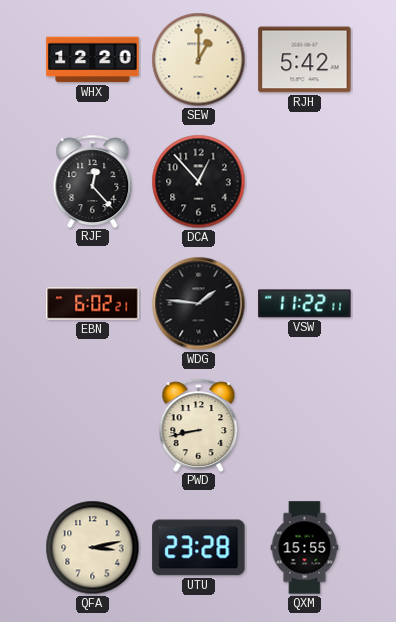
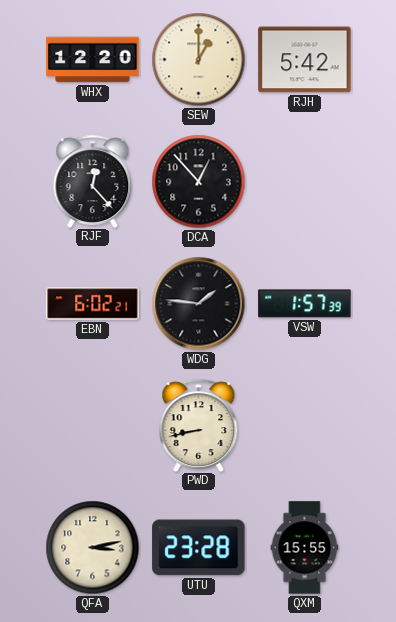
VSW: 11:22 -> 1:57 (305, 304)
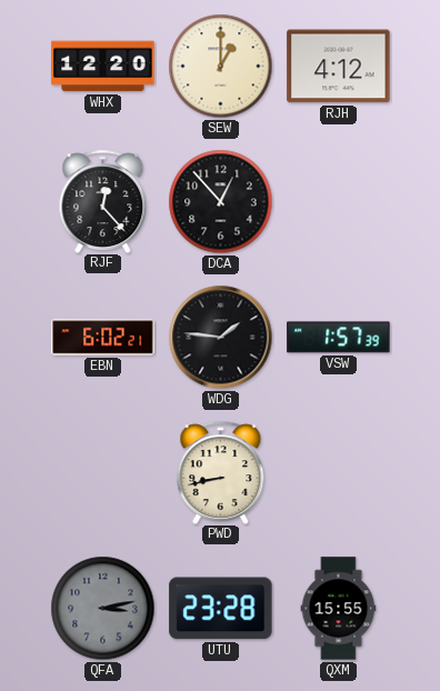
RJH: 5:42 -> 4:12 (339, 67)
QFA dial: cream -> grey (103, 609)
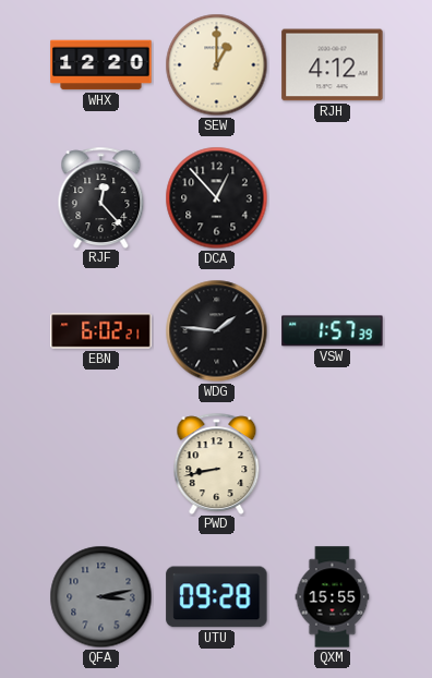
UTU: 23:28 -> 09:28 (217, 597)
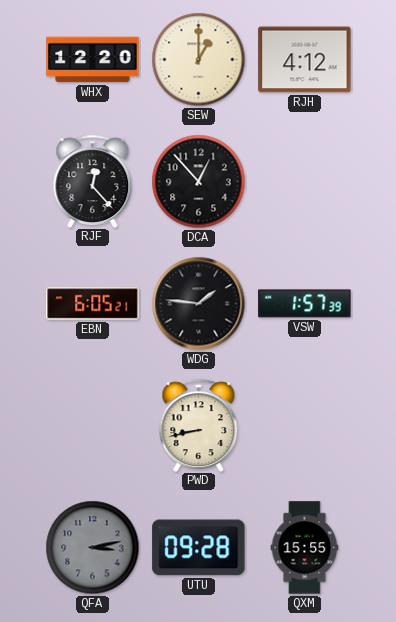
EBN: 6:02 -> 6:05 (93, 304)
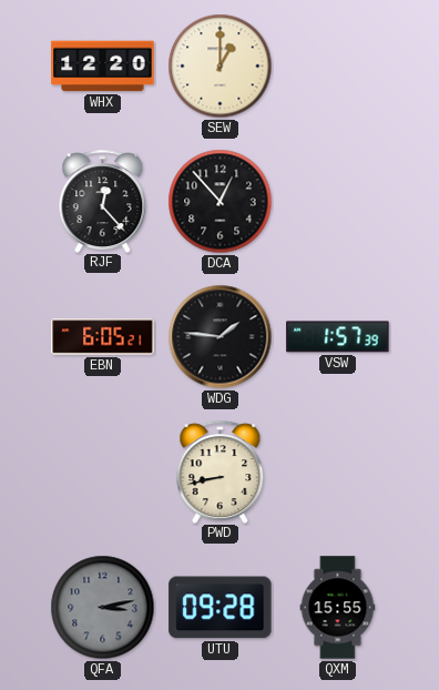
RJH: 4:12 -> none (305, 60)
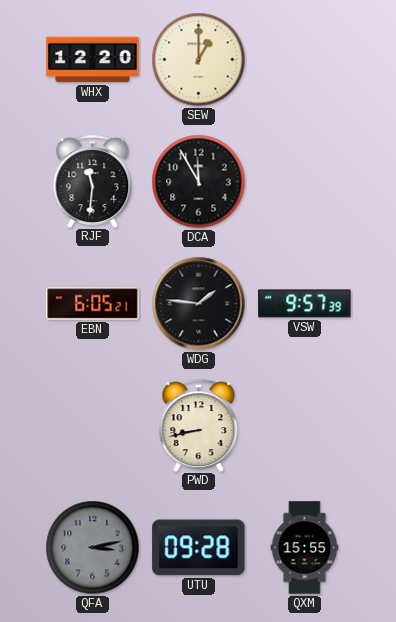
RJF: 12:23 -> 11:31 (93, 181)
DCA: 12:53 -> 11:55 (199, 182)
VSW: 1:57 -> 9:57 (305, 304)
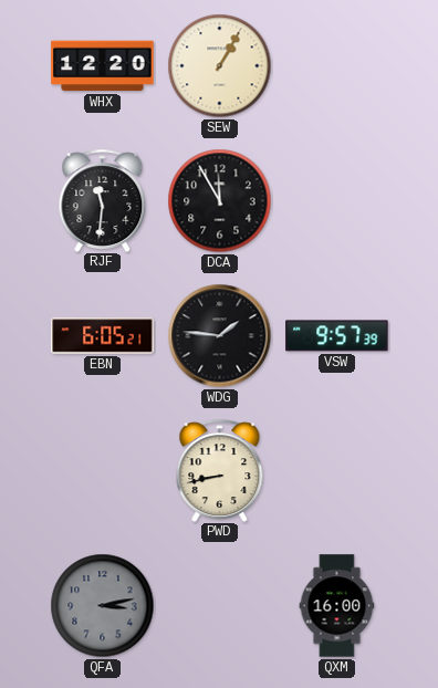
SEW: 1:00 -> 1:05 (220, 66)
UTU: 09:28 -> none (199, 548)
QXM: 15:55 -> 16:00 (337, 606)
